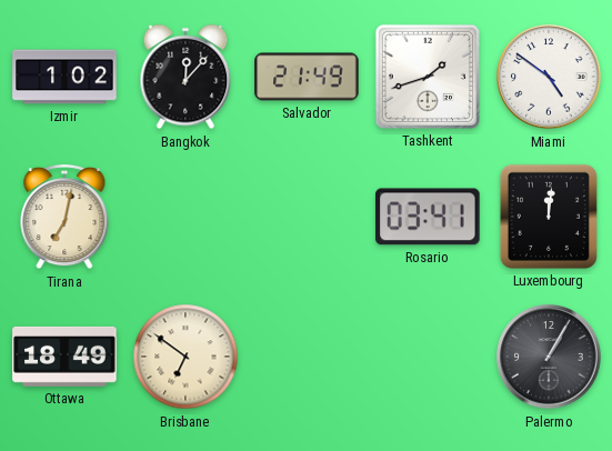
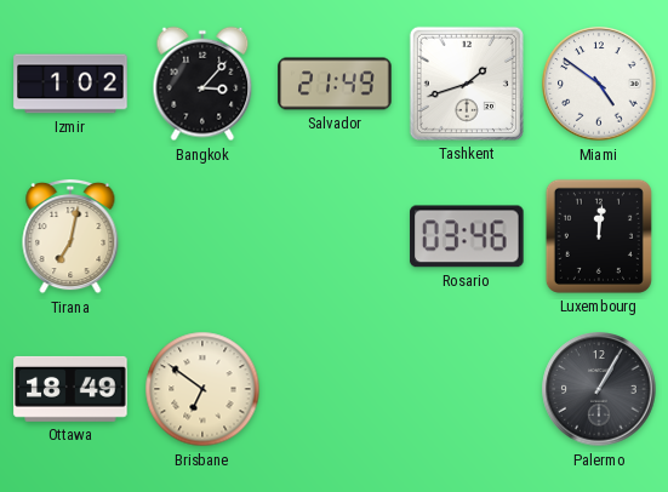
Bangkok: 12:07 -> 3:07 (202, 84)
Rosario: 03:41 -> 03:46 (467, 236)
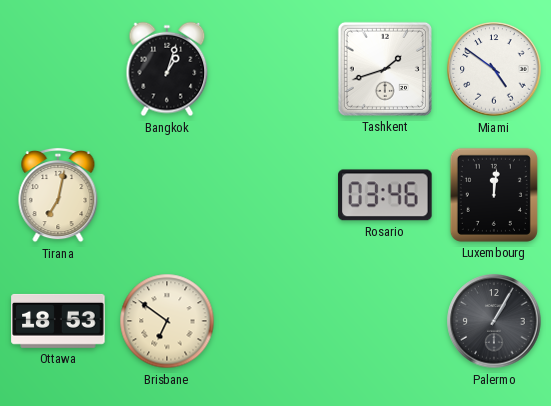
Izmir: 1:02 -> none (70, 84)
Bangkok: 3:07 -> 1:03 (167, 69)
Salvador: 21:49 -> none (335, 84)
Ottawa: 18:49 -> 18:53 (58, 321)
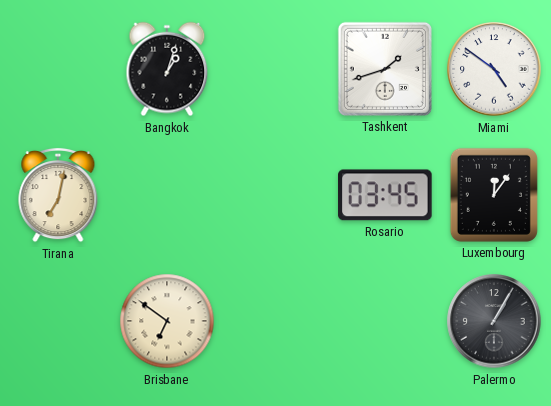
Rosario: 03:46 -> 03:45 (385, 195)
Luxembourg: 12:01 -> 12:06 (494, 195)
Ottawa: 18:53 -> none (58, 321)
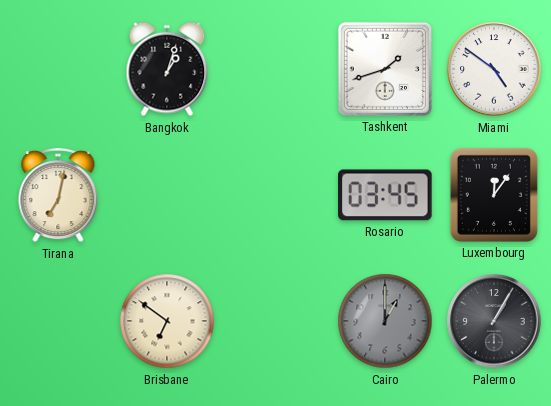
Cairo: none -> 1:00 (385, 321)
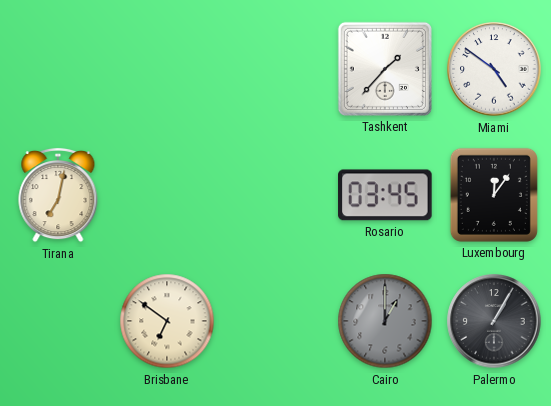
Bangkok: 1:03 -> none (167, 69)
Tashkent: 1:42 -> 1:37 (385, 69)
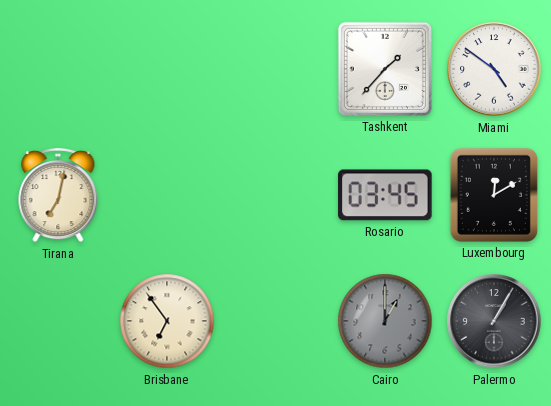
Luxembourg: 12:06 -> 12:10 (494, 195)
Brisbane: 6:51 -> 6:54 (167, 321)
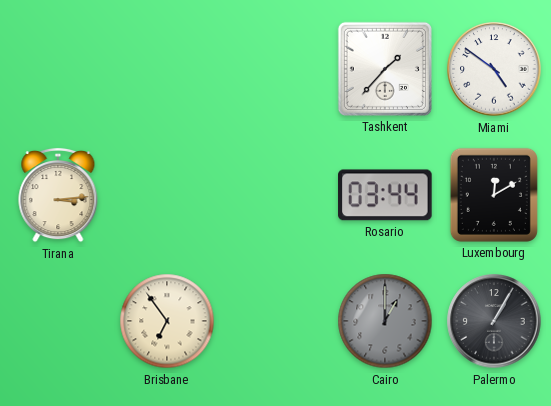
Tirana: 7:02 -> 3:14 (58, 195)
Rosario: 03:45 -> 03:44 (385, 195)
